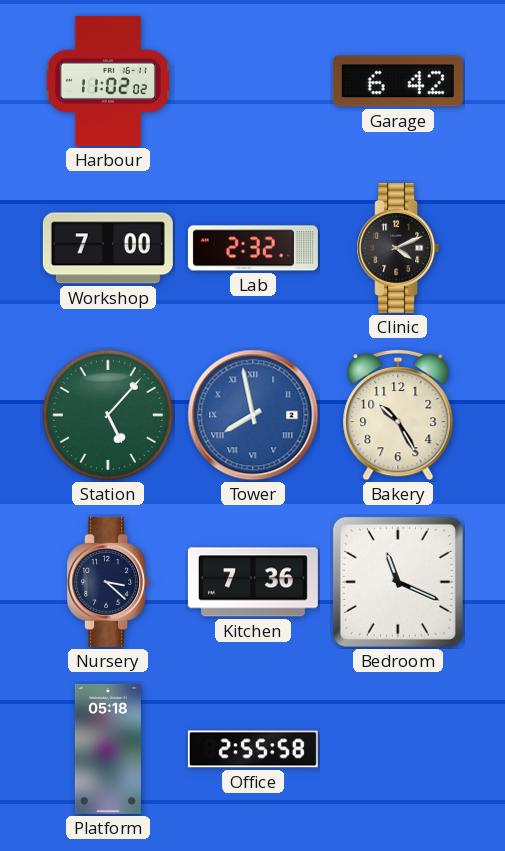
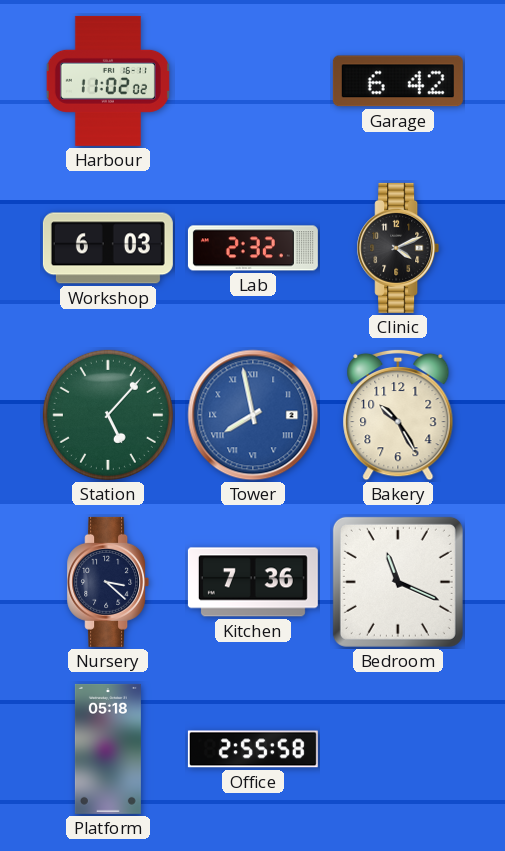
Workshop: 7:00 -> 6:03 (108, 248)
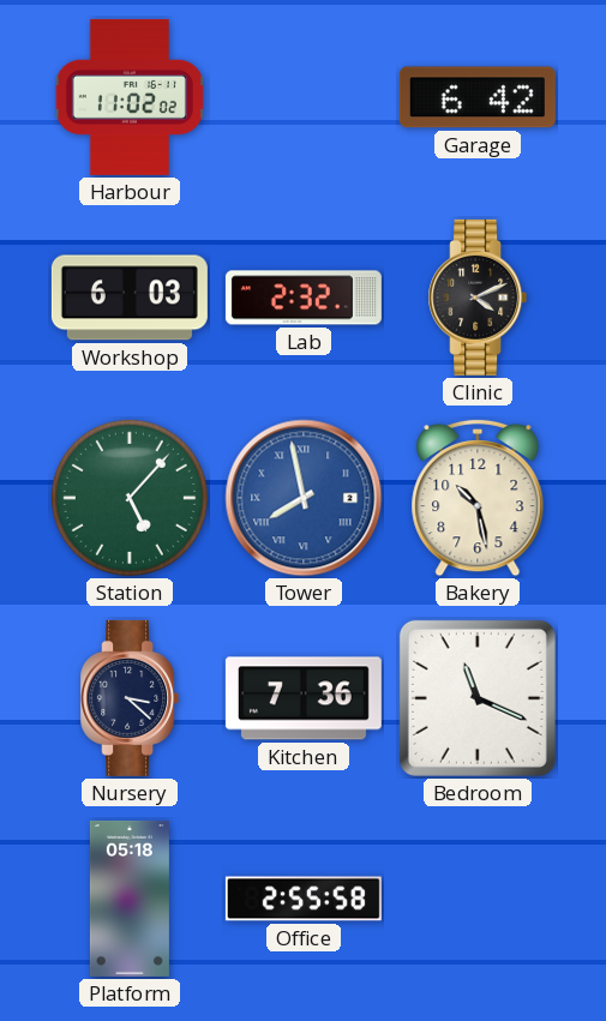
Bakery: 10:25 -> 10:28 (478, 498)
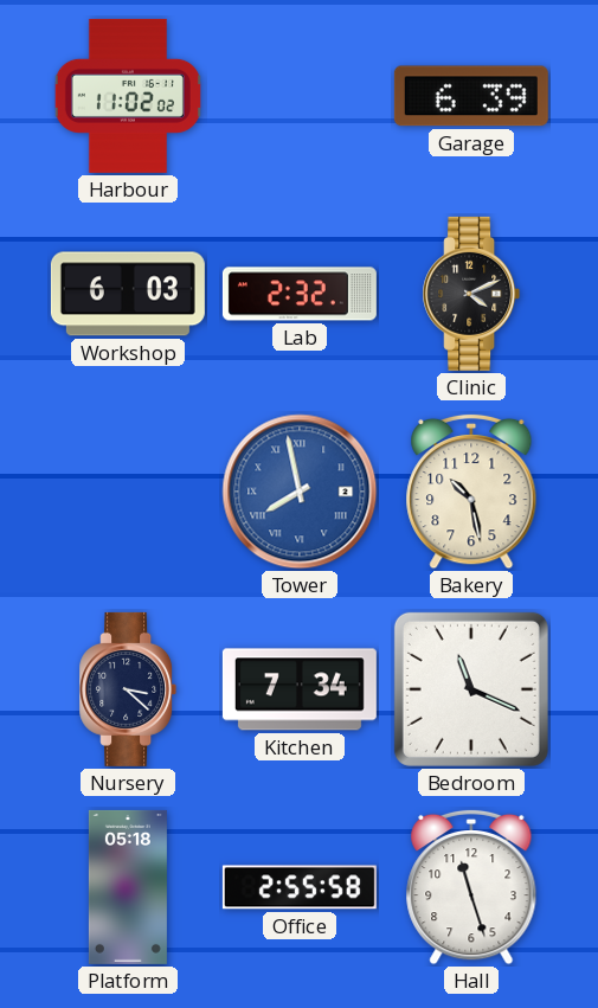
Garage: 6:42 -> 6:39 (471, 96)
Station: 5:07 -> none (130, 498)
Kitchen: 7:36 -> 7:34 (300, 689)
Hall: none -> 11:27 (471, 887)
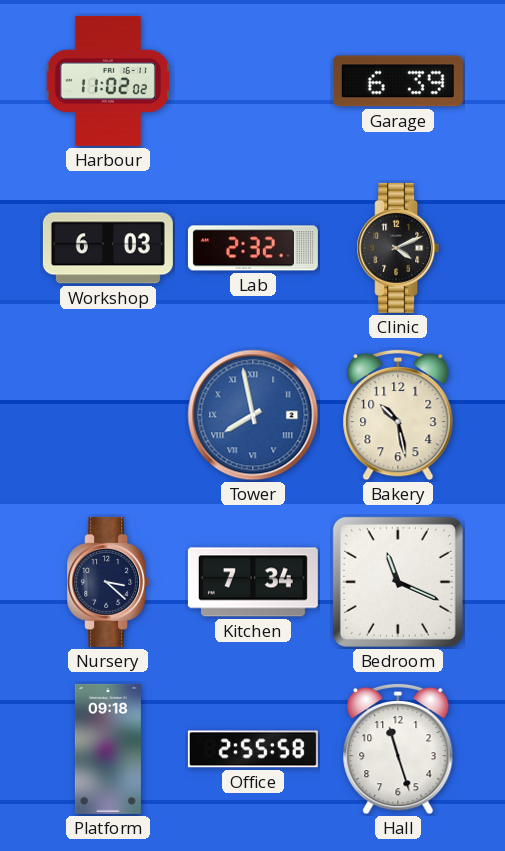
Platform: 05:18 -> 09:18 (108, 749)
